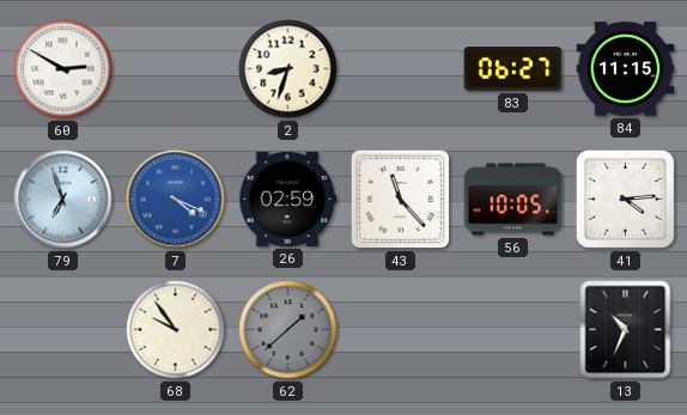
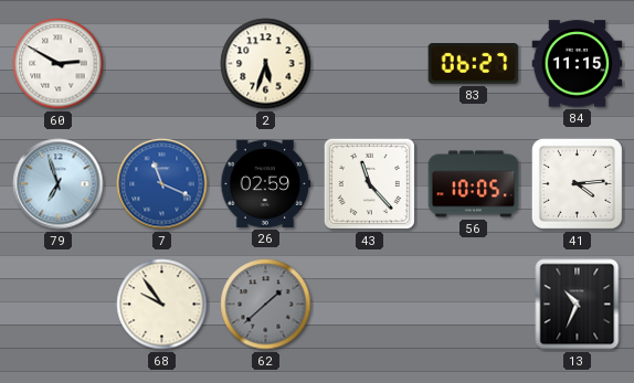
2: 8:33 -> 5:33 (266, 64)
7: 4:19 -> 11:19 (162, 184)
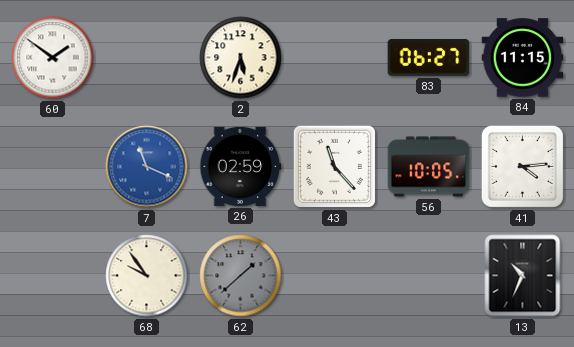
60: 2:50 -> 1:51 (53, 58)
79: 6:57 -> none (59, 184)
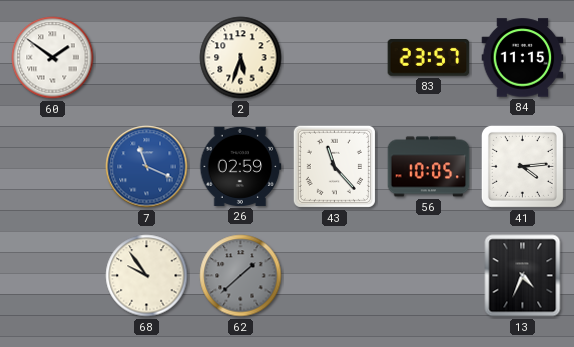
83: 06:27 -> 23:57 (429, 58)
13: 10:34 -> 4:34 (523, 276)
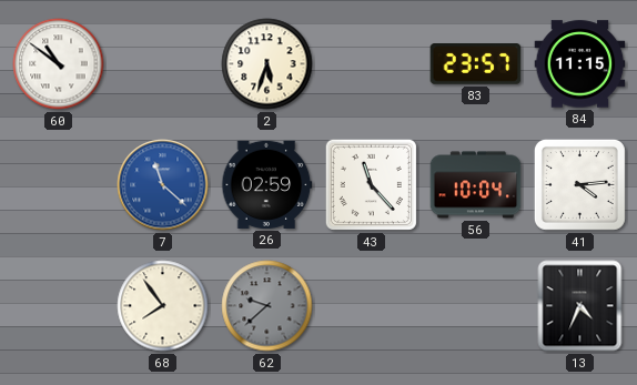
60: 1:51 -> 10:51 (59, 64)
7: 11:19 -> 11:22 (163, 185)
56: 10:05 -> 10:04 (476, 185)
68: 9:54 -> 7:54 (163, 306)
62: 1:38 -> 9:38 (267, 306)
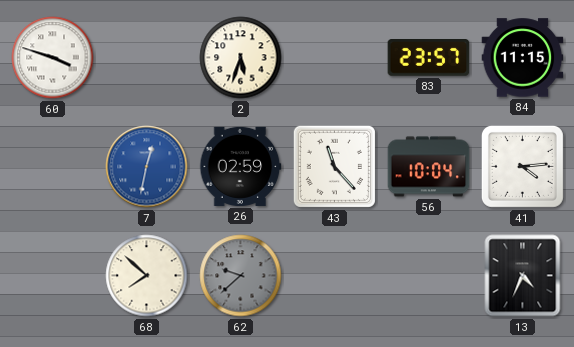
60: 10:51 -> 3:48 (53, 58)
7: 11:22 -> 12:32 (147, 167)
68: 7:54 -> 7:52 (147, 276)
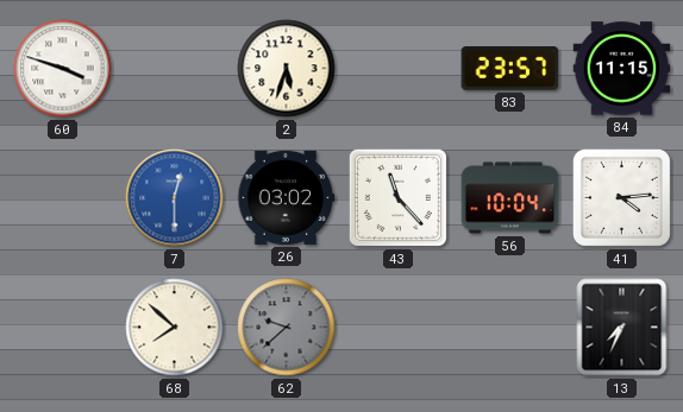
7: 12:32 -> 12:30 (175, 198)
26: 02:59 -> 03:02 (287, 197)
13: 4:34 -> 7:34 (622, 328)
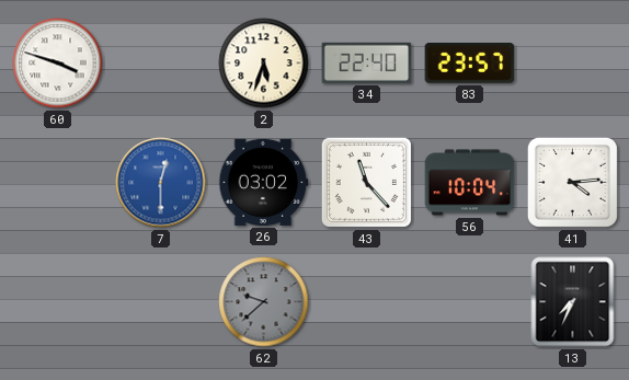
34: none -> 22:40 (367, 62)
84: 11:15 -> none (622, 69)
68: 7:52 -> none (175, 328)
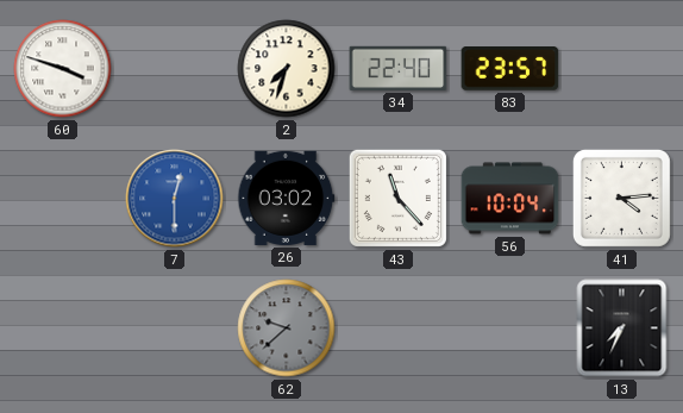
2: 5:33 -> 7:33 (287, 69)
